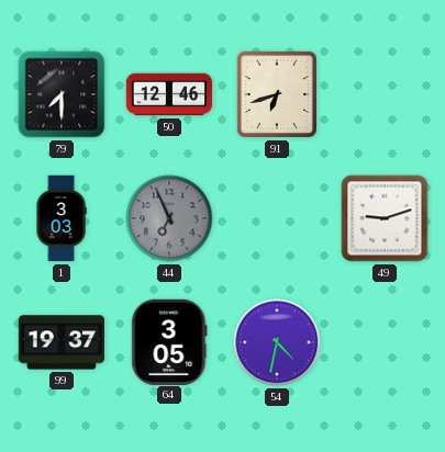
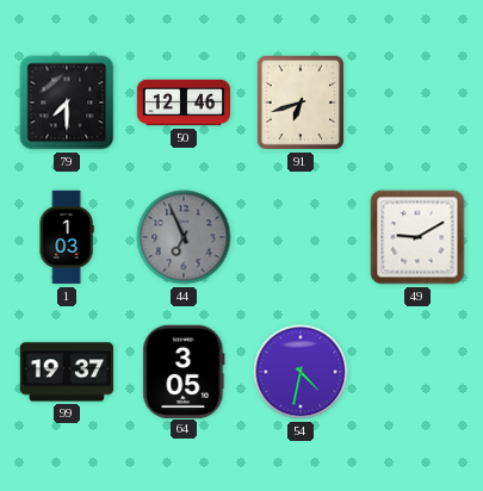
1: 3:03 -> 1:03 (67, 237)
49: 9:12 -> 9:10 (417, 237)
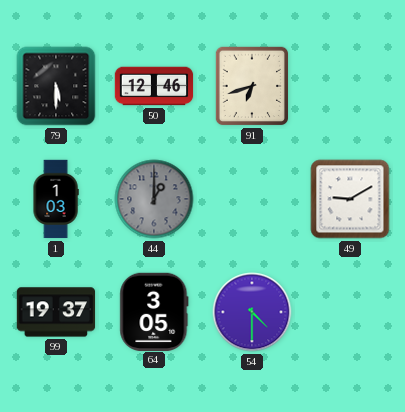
79: 7:30 -> 5:30 (56, 86)
44: 6:56 -> 1:00 (154, 199)
54: 4:32 -> 4:30 (252, 312)
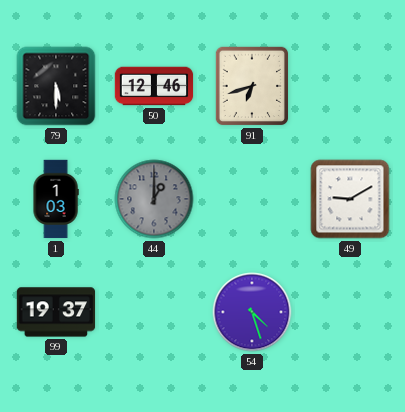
64: 3:05 -> none (154, 311)
54: 4:30 -> 4:27 (252, 312)
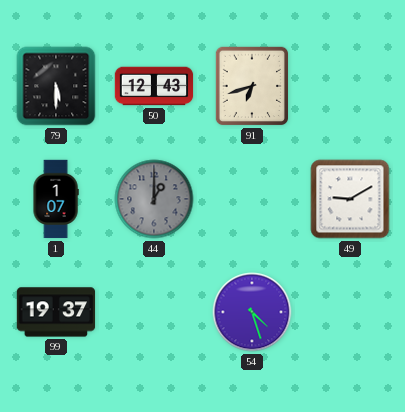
50: 12:46 -> 12:43 (154, 86)
1: 1:03 -> 1:07 (56, 199)
